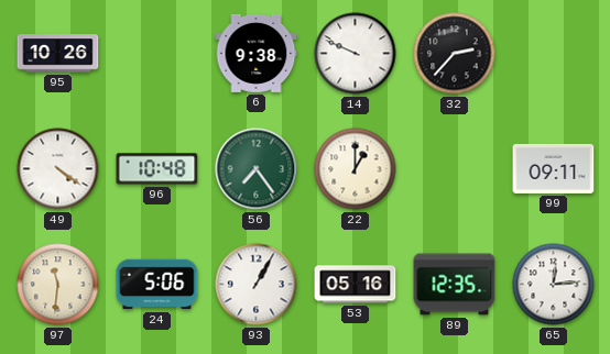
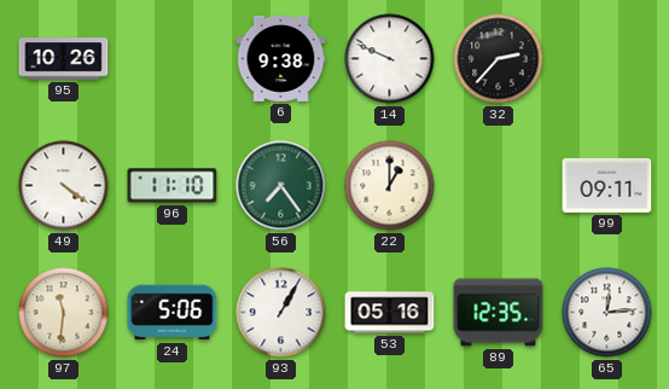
96: 10:48 -> 11:10 (173, 186)
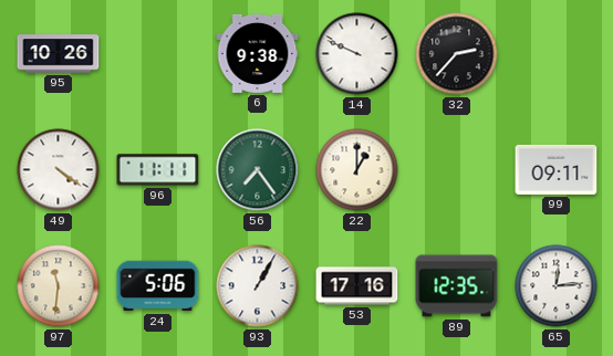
96: 11:10 -> 11:11 (158, 170)
53: 05:16 -> 17:16 (357, 286)
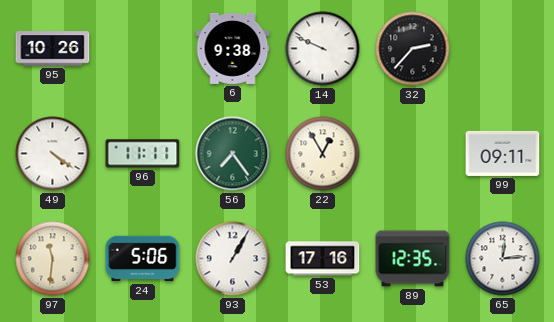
22: 1:00 -> 12:55 (323, 154)
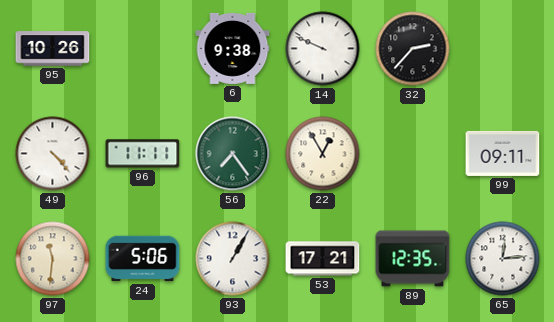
49: 4:21 -> 4:23 (53, 154)
53: 17:16 -> 17:21 (323, 259)
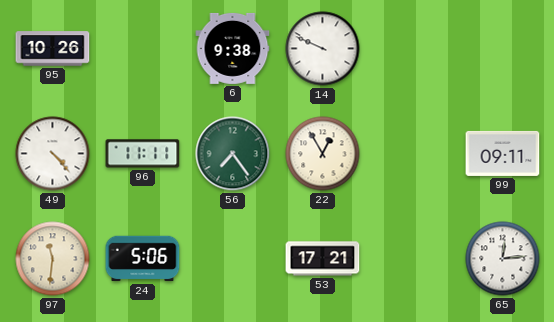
32: 2:37 -> none (413, 49)
93: 1:05 -> none (233, 259)
89: 12:35 -> none (413, 259)
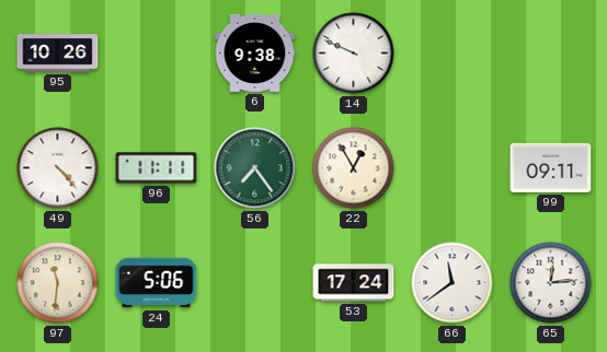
53: 17:21 -> 17:24 (354, 283)
66: none -> 11:39 (453, 283)
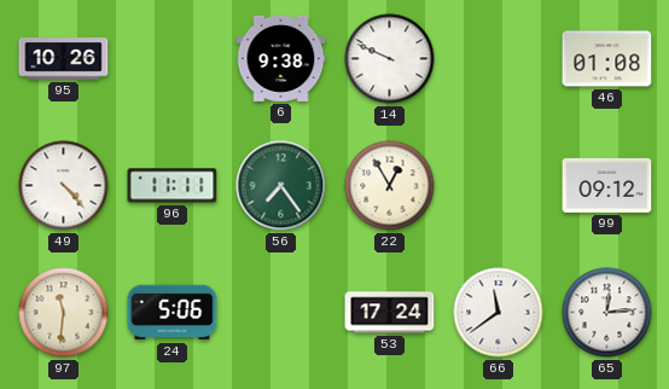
46: none -> 01:08 (607, 59)
99: 09:11 -> 09:12 (607, 185)
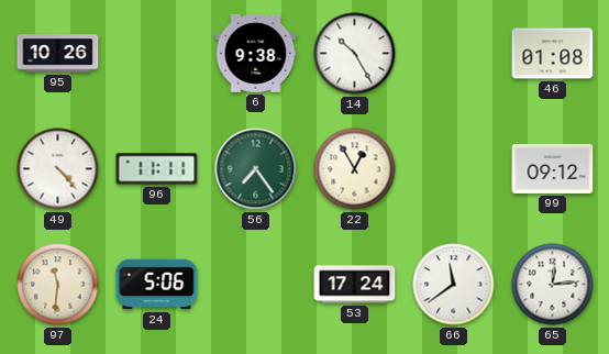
14: 9:49 -> 10:25 (355, 54)
